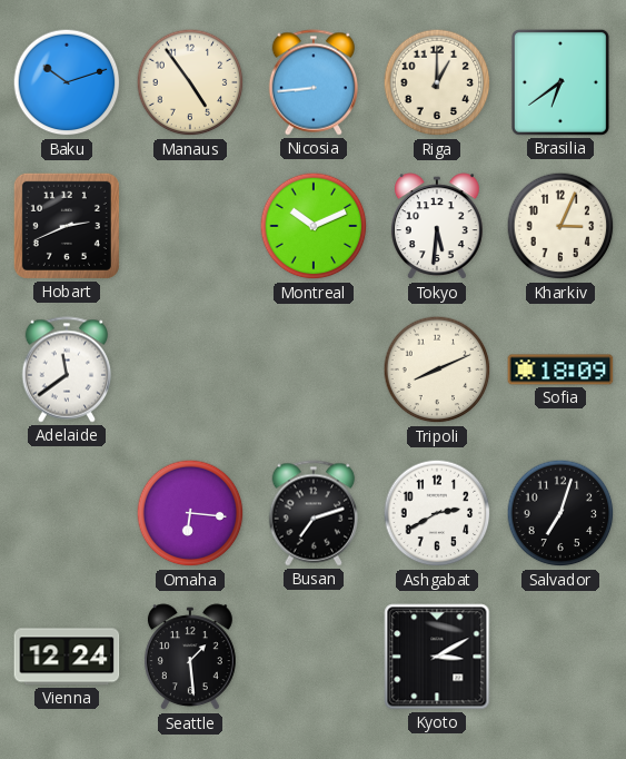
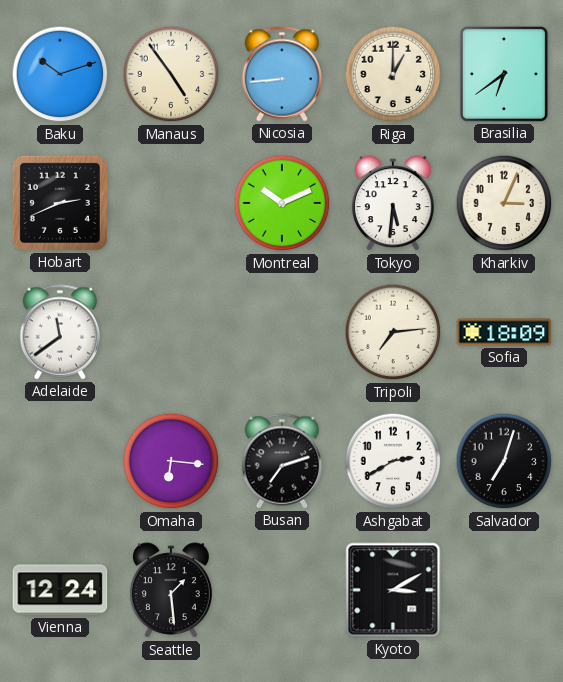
Tripoli: 8:11 -> 7:14 (393, 332)
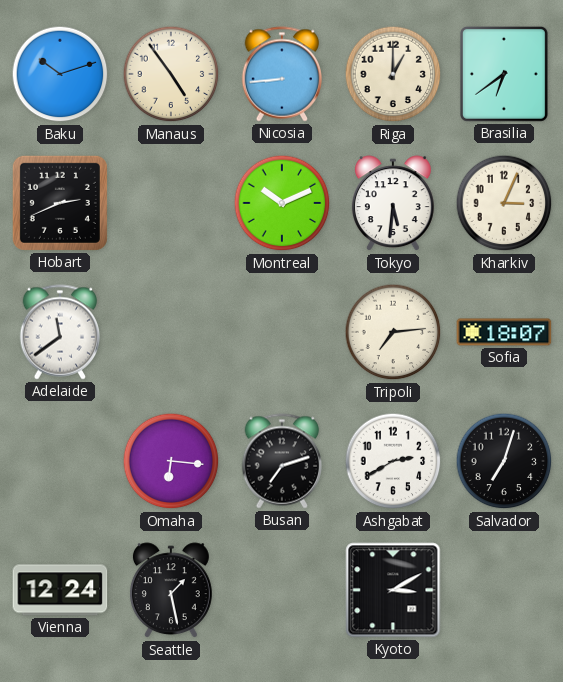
Sofia: 18:09 -> 18:07 (504, 332)
Seattle: 1:29 -> 1:28 (171, 591)
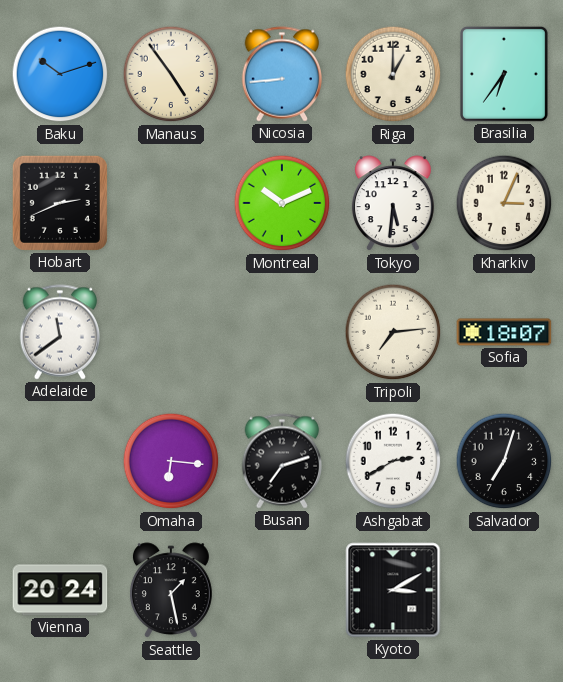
Brasilia: 6:39 -> 6:36 (504, 74)
Vienna: 12:24 -> 20:24 (60, 590)
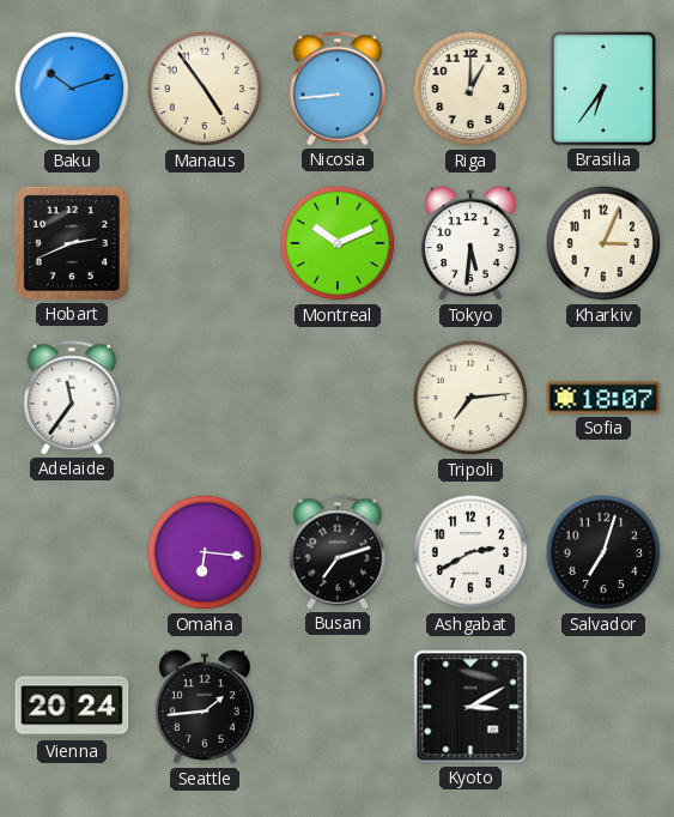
Adelaide: 11:39 -> 11:36 (72, 398)
Seattle: 1:28 -> 1:44 (205, 708)
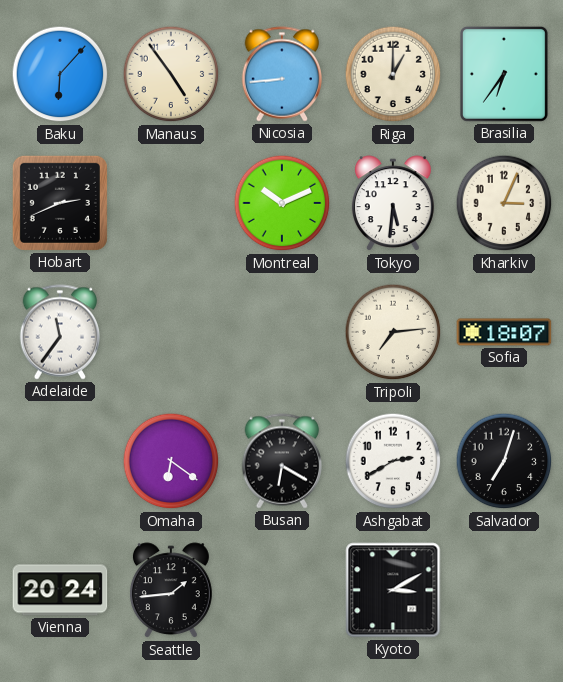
Baku: 10:12 -> 6:07 (60, 74)
Omaha: 6:16 -> 6:21 (171, 461)
Busan: 7:12 -> 6:20 (282, 461)
